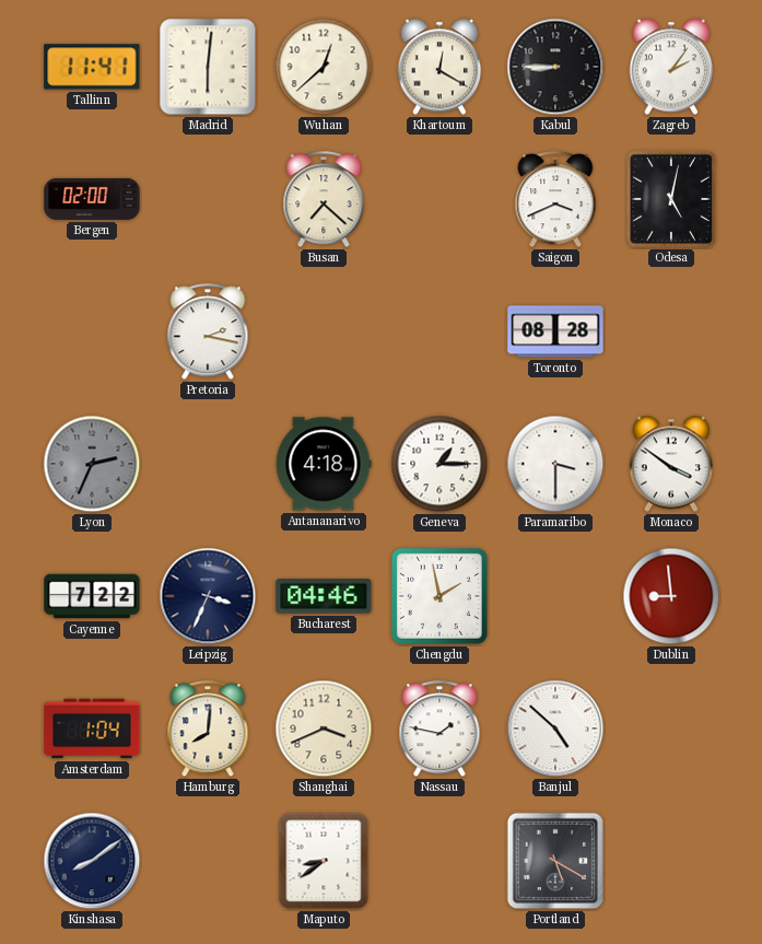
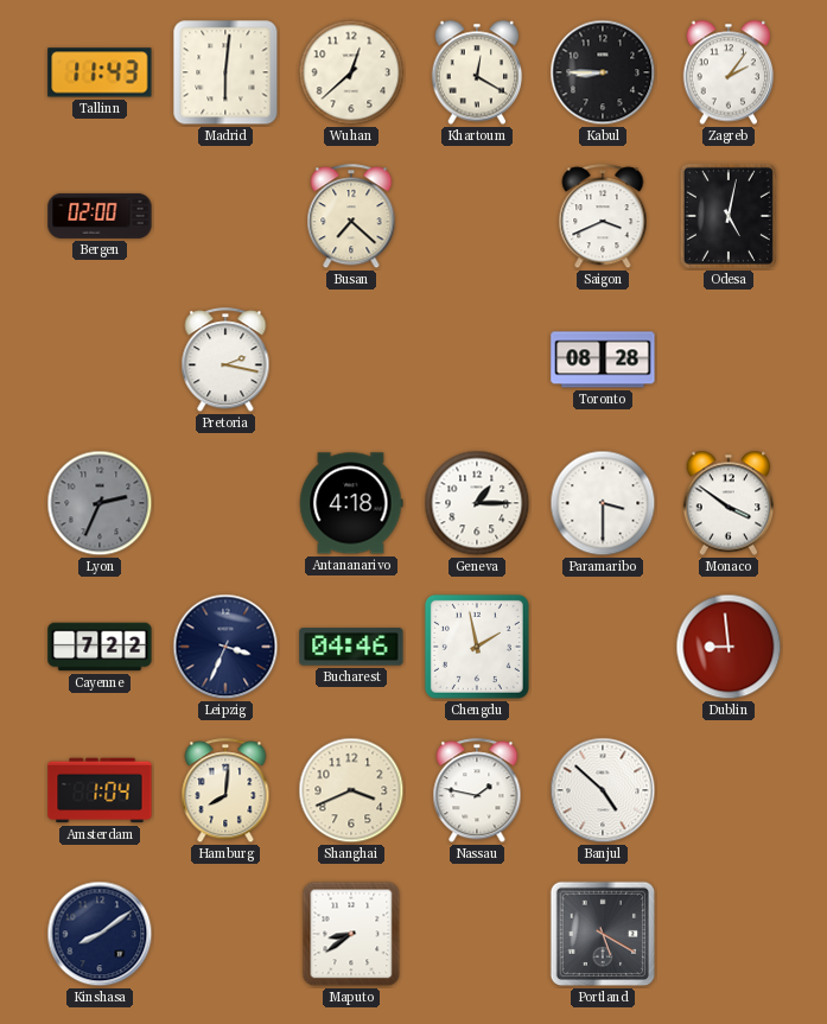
Tallinn: 11:41 -> 11:43 (100, 72)
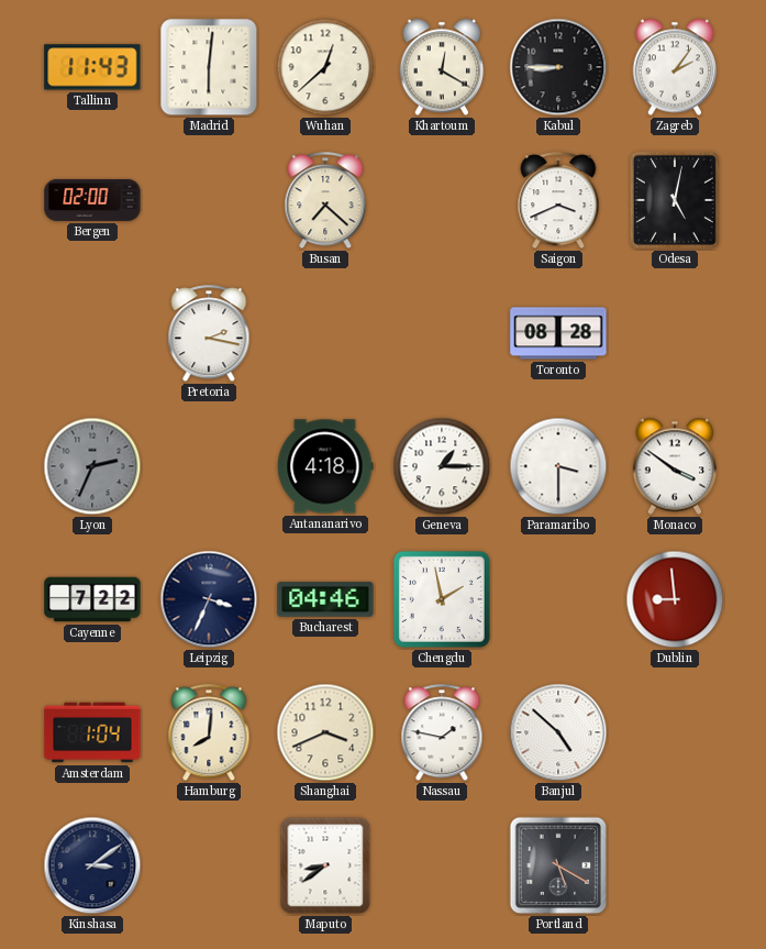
Kinshasa: 8:09 -> 3:09 (92, 865)
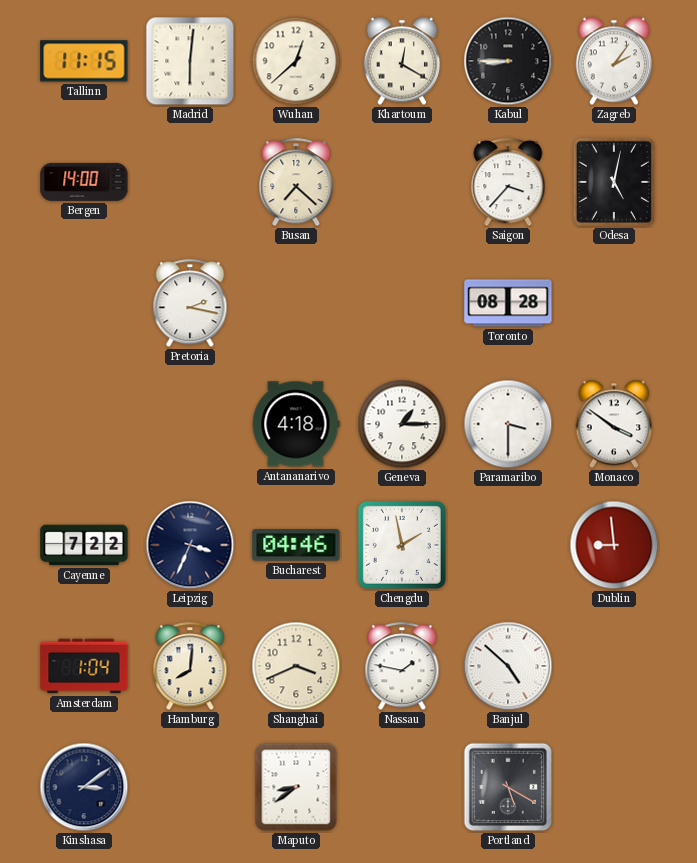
Tallinn: 11:43 -> 11:15 (84, 61)
Bergen: 02:00 -> 14:00 (84, 182)
Saigon: 3:41 -> 3:37 (508, 183)
Lyon: 2:34 -> none (92, 466)
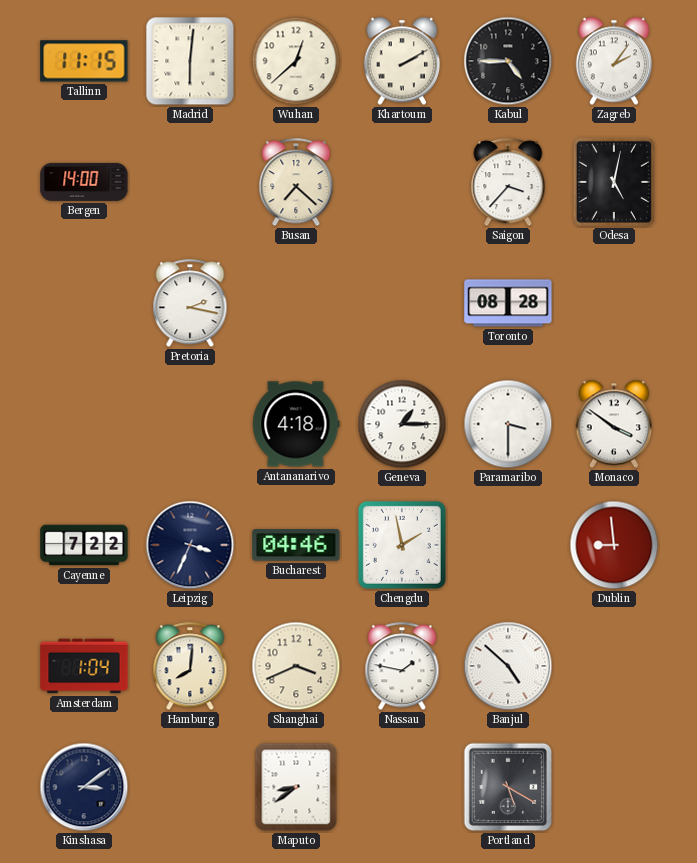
Khartoum: 12:20 -> 2:10 (402, 61)
Kabul: 8:45 -> 4:45 (508, 61)
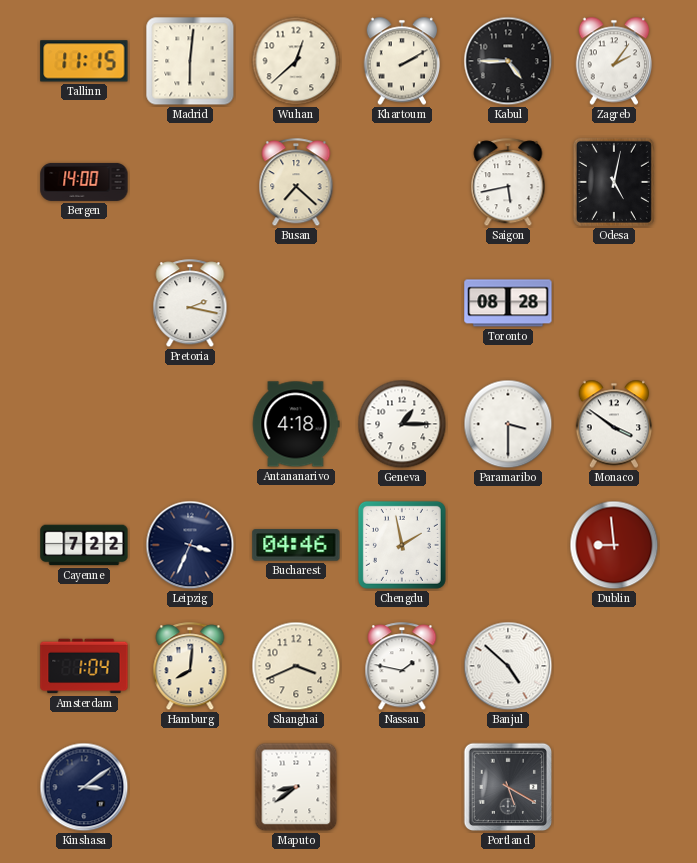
Saigon: 3:37 -> 5:43 (508, 183)
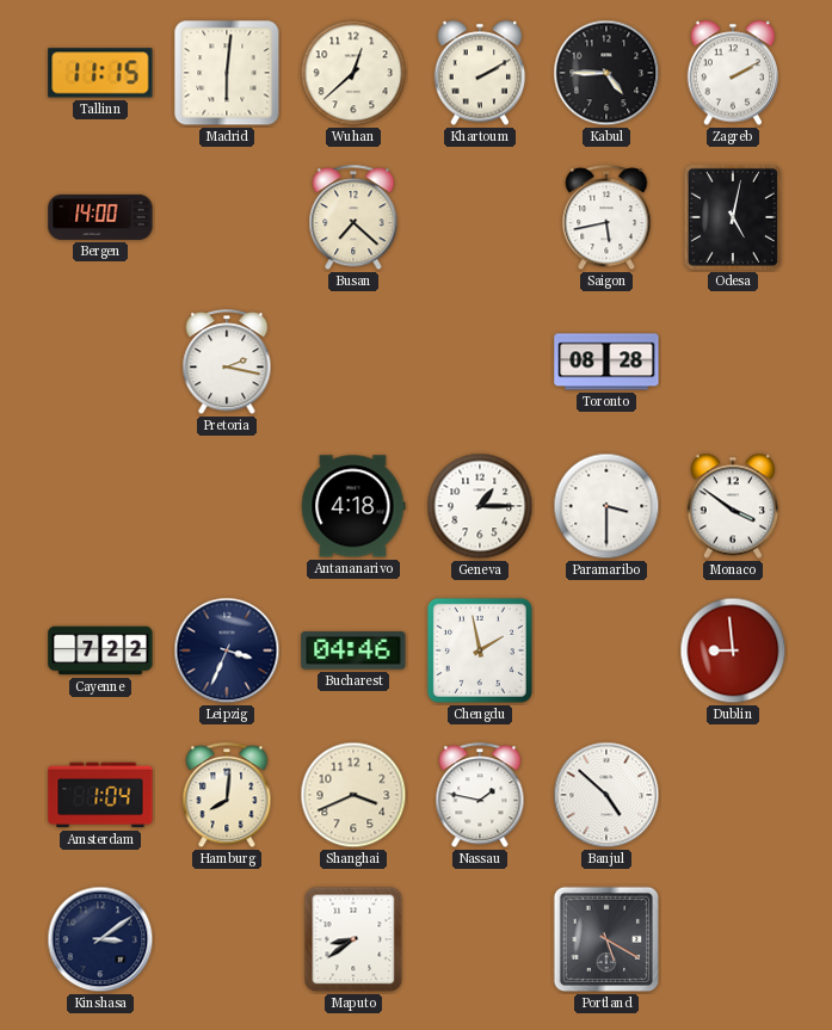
Zagreb: 2:06 -> 2:10 (733, 73)
